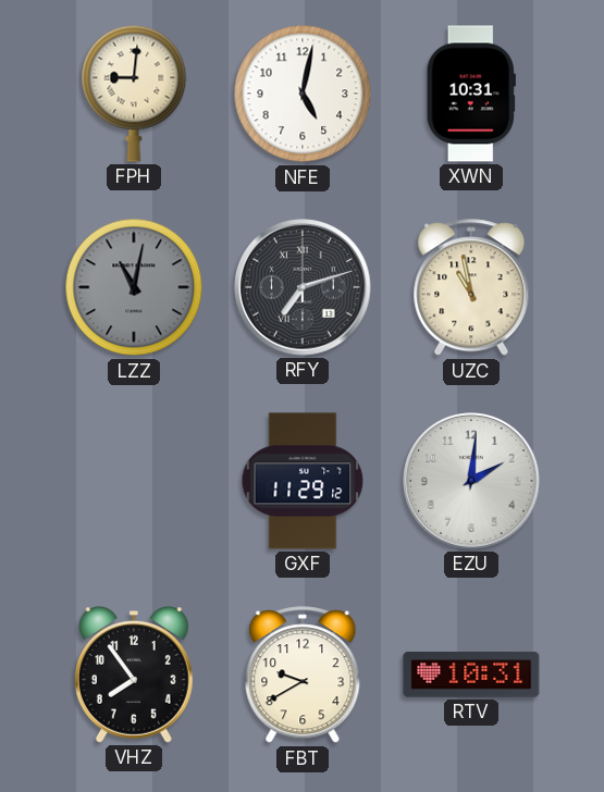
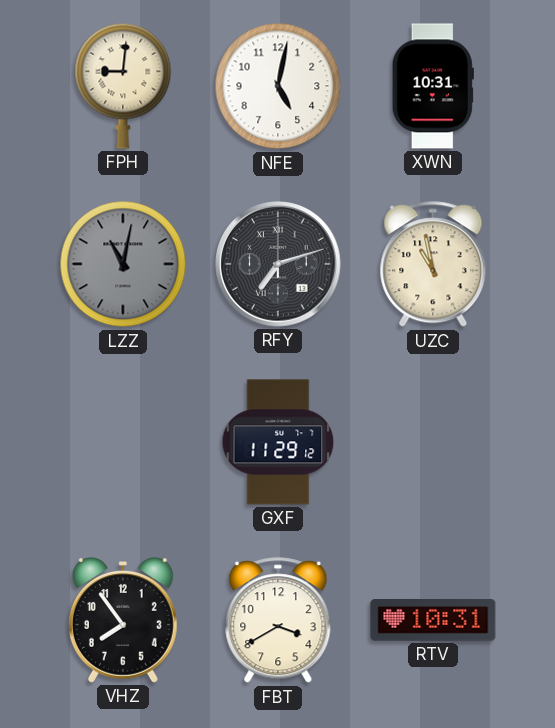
EZU: 2:01 -> none (471, 481)
FBT: 9:40 -> 3:40 (278, 621)
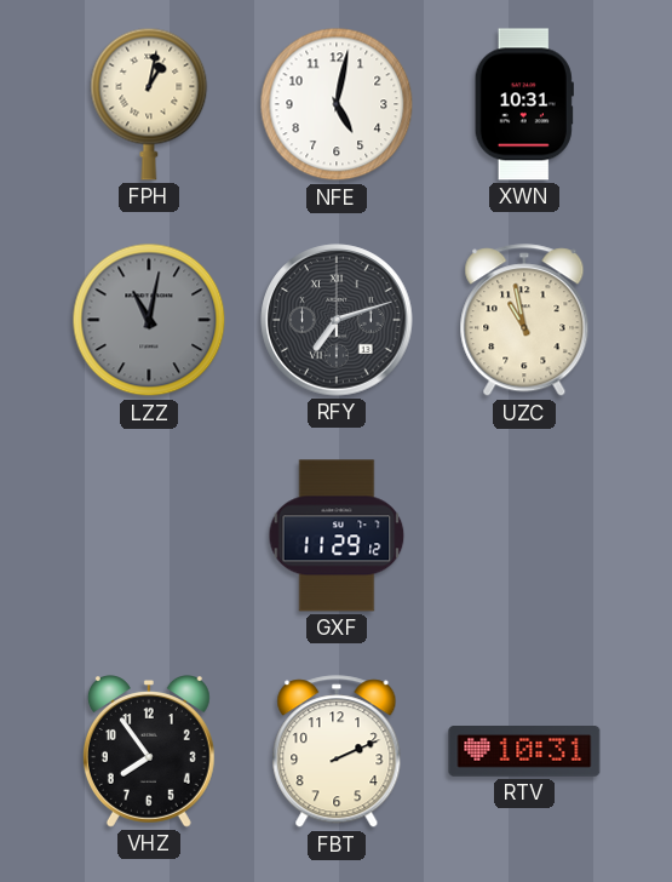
FPH: 9:01 -> 1:02 (149, 104)
FBT: 3:40 -> 2:11 (337, 752)
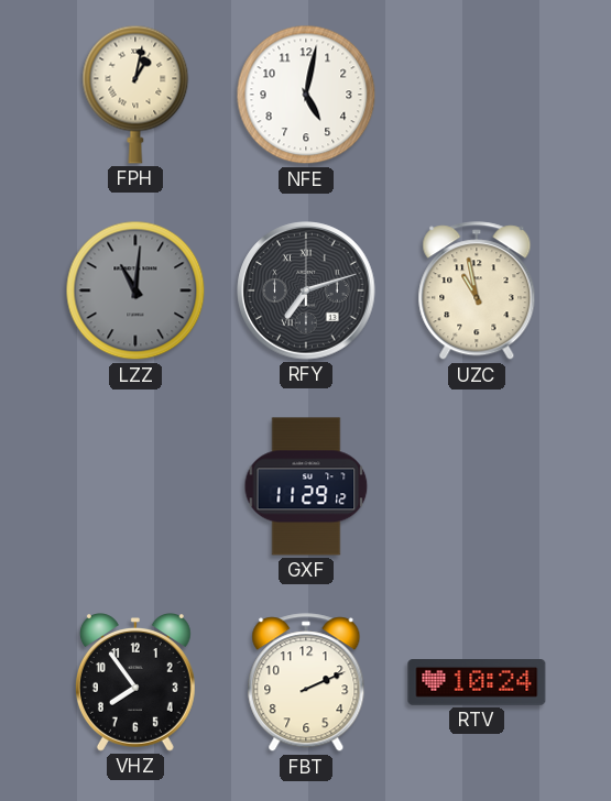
XWN: 10:31 -> none (524, 104)
LZZ: 11:02 -> 11:01 (135, 290)
RTV: 10:31 -> 10:24 (477, 683)
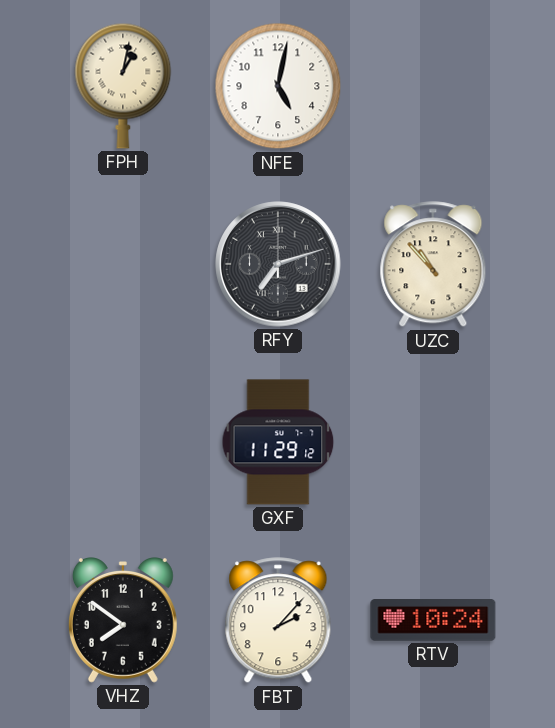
LZZ: 11:01 -> none (135, 290)
UZC: 10:58 -> 10:53 (433, 265)
VHZ: 7:54 -> 7:51 (123, 621)
FBT: 2:11 -> 2:07 (278, 621)
